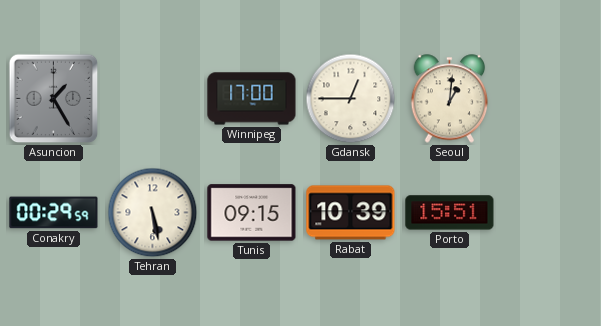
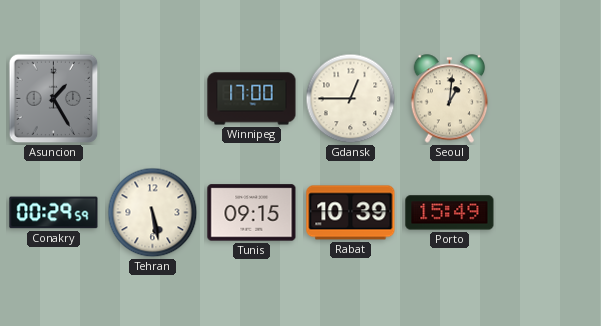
Porto: 15:51 -> 15:49 (450, 213)
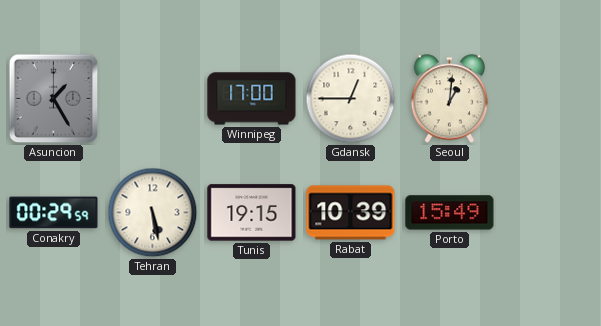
Tunis: 09:15 -> 19:15 (252, 213)
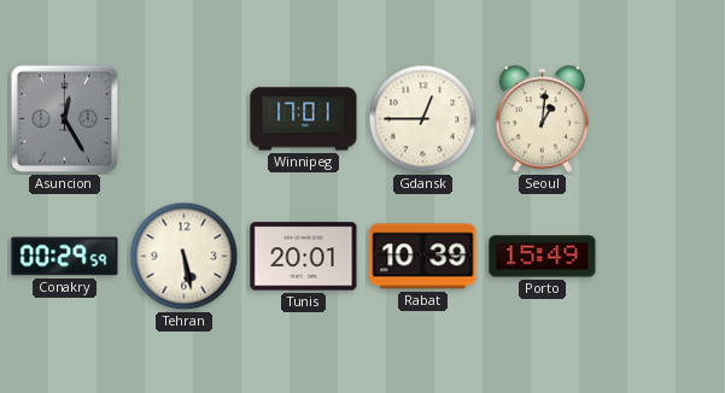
Asuncion: 1:25 -> 12:25 (65, 119)
Winnipeg: 17:00 -> 17:01 (304, 119)
Tunis: 19:15 -> 20:01 (304, 257)
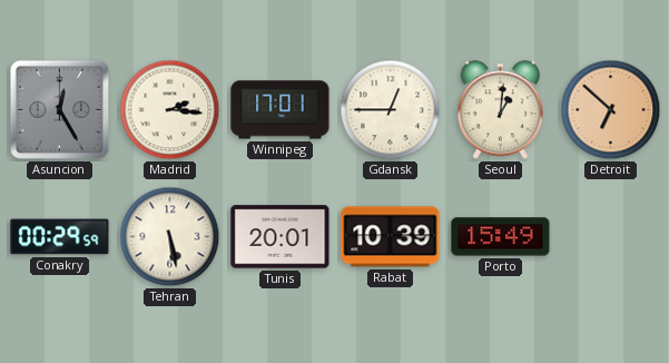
Madrid: none -> 2:16 (170, 110)
Detroit: none -> 6:52 (611, 110)
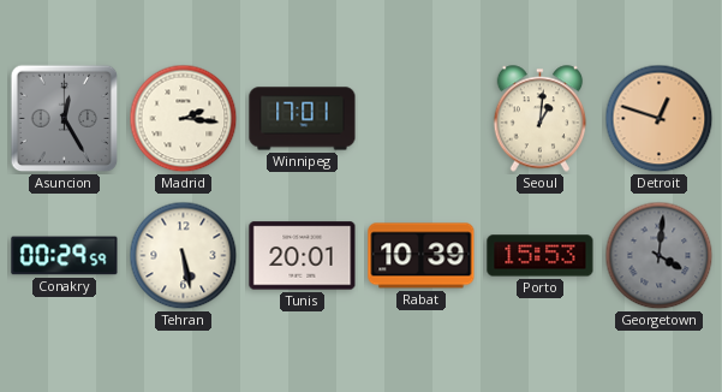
Gdansk: 12:45 -> none (391, 110)
Detroit: 6:52 -> 12:48 (660, 119)
Porto: 15:49 -> 15:53 (541, 256)
Georgetown: none -> 4:01 (660, 256)
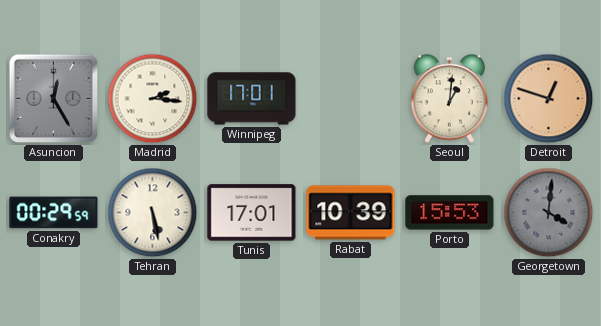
Tunis: 20:01 -> 17:01 (252, 213)
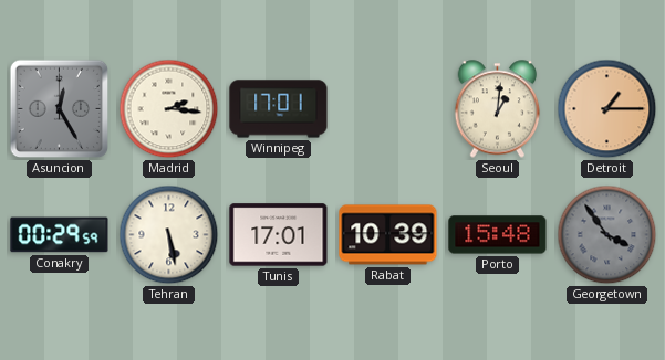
Detroit: 12:48 -> 1:15 (607, 109)
Porto: 15:53 -> 15:48 (498, 235)
Georgetown: 4:01 -> 3:54 (607, 235)
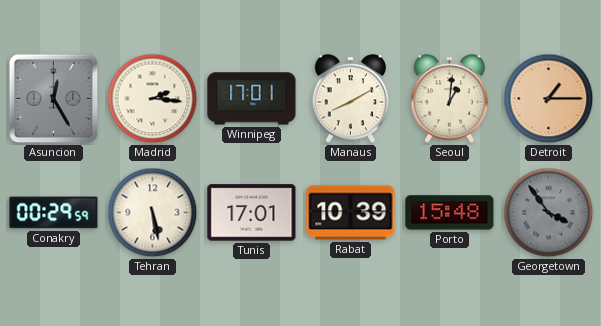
Manaus: none -> 8:10 (351, 99)
